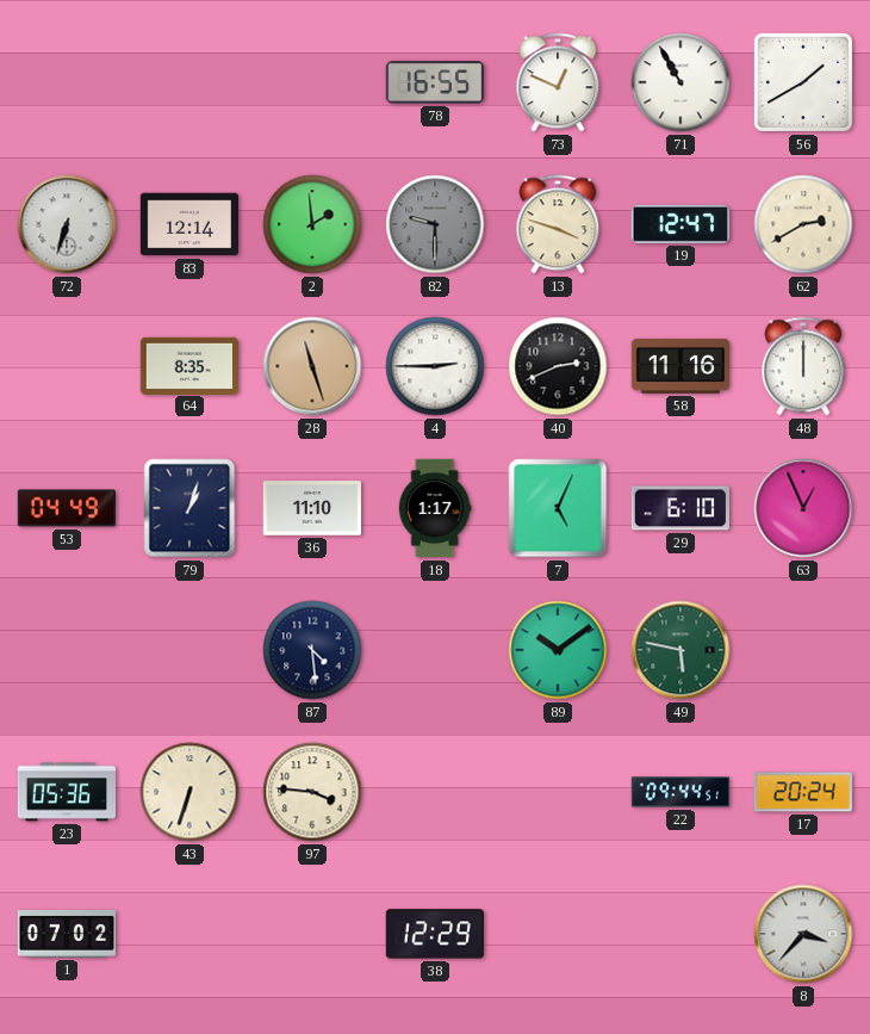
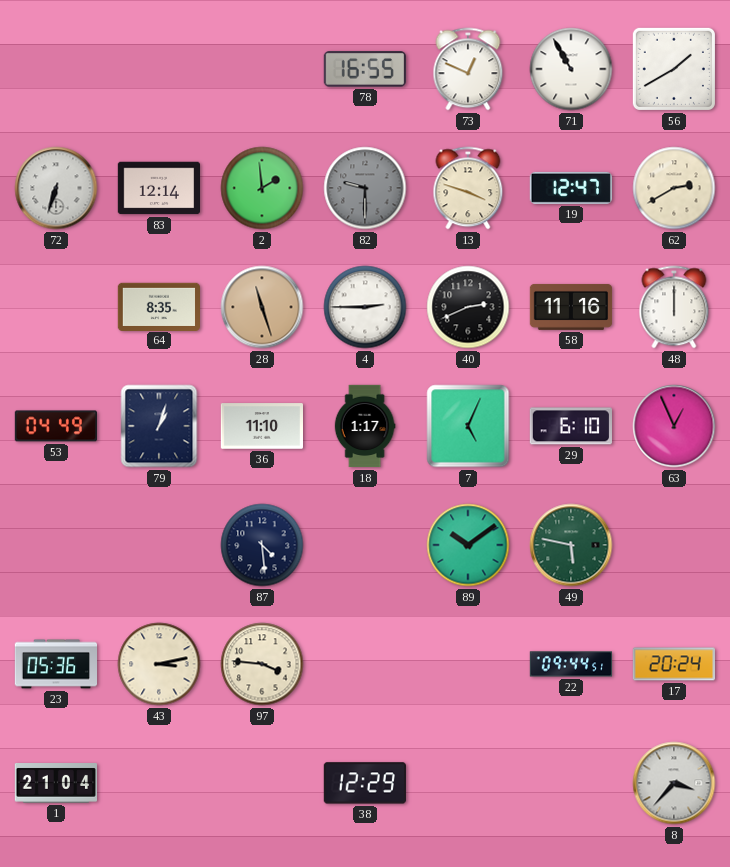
43: 6:33 -> 3:13 (159, 664)
1: 07:02 -> 21:04 (55, 784)
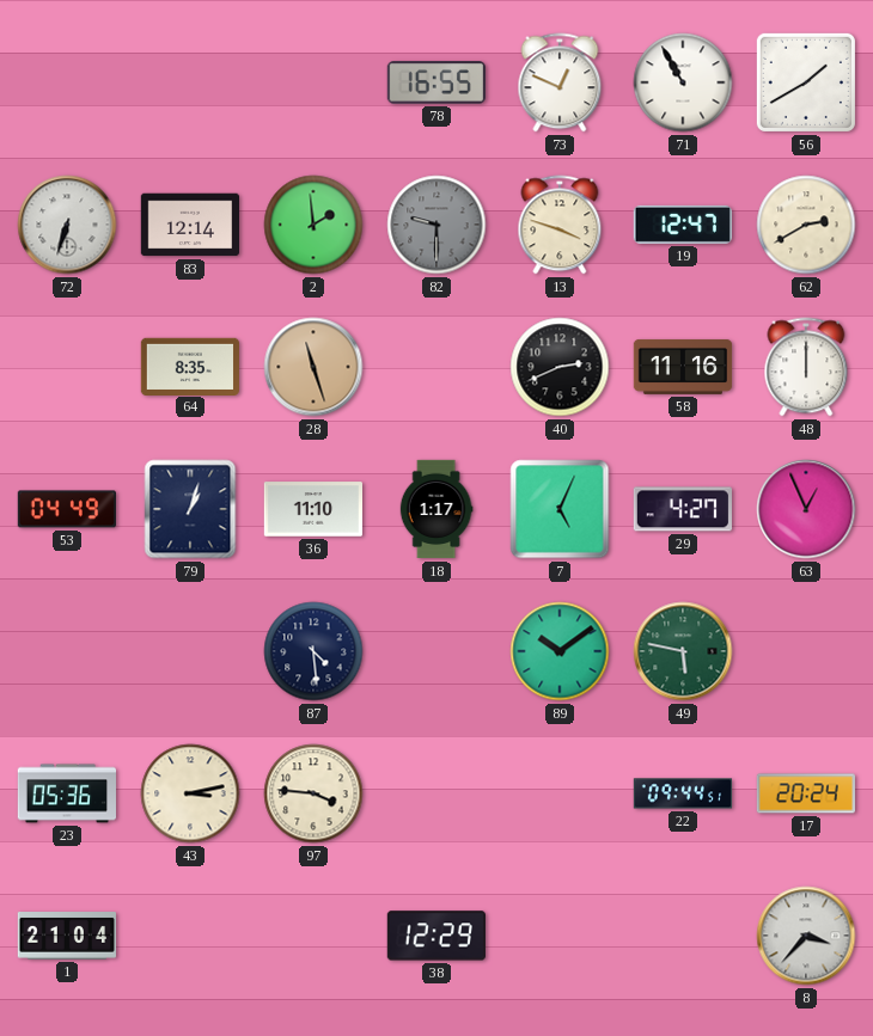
4: 2:45 -> none (365, 307)
29: 6:10 -> 4:27 (683, 509)
